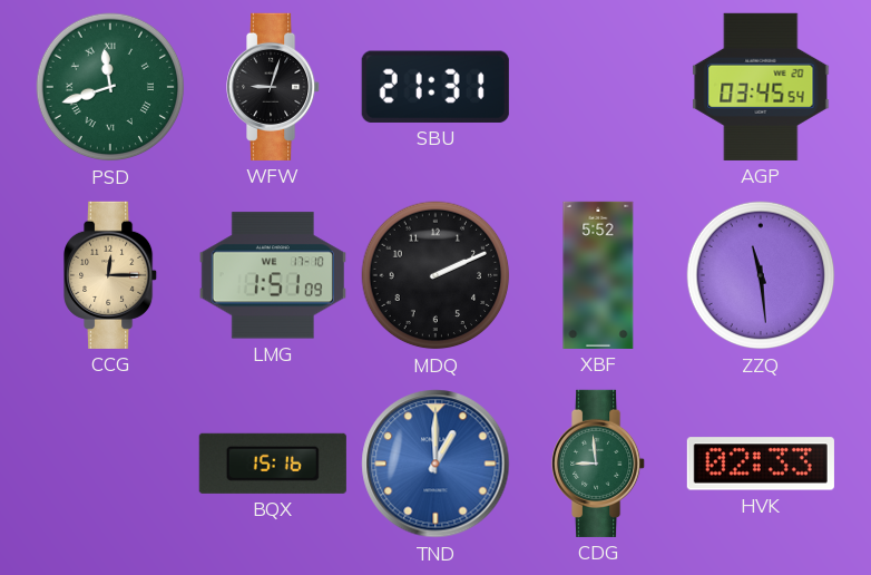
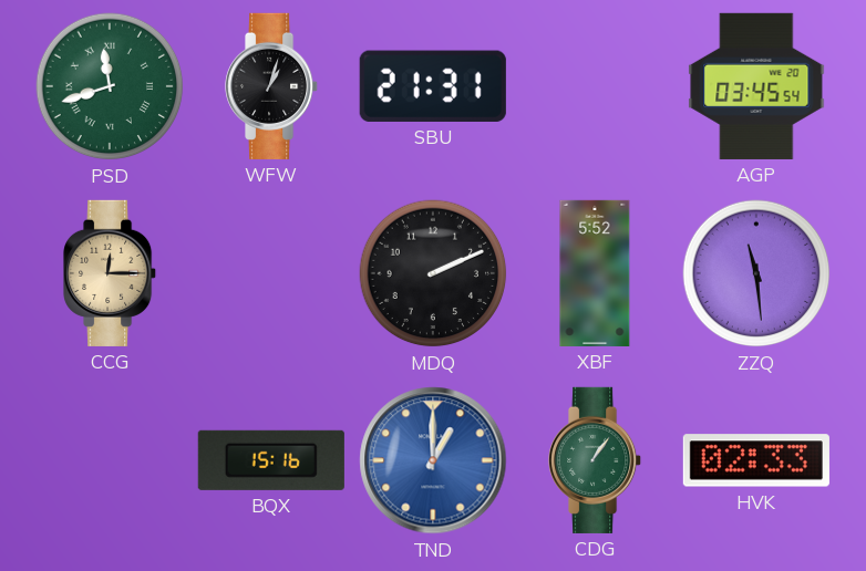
WFW: 9:03 -> 1:03 (272, 86)
LMG: 1:51 -> none (273, 275)
CDG: 8:59 -> 1:06 (596, 460)
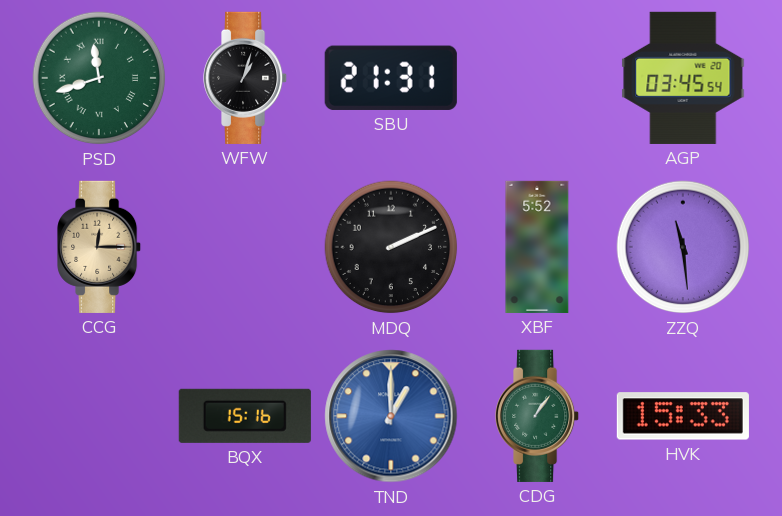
HVK: 02:33 -> 15:33 (683, 416)
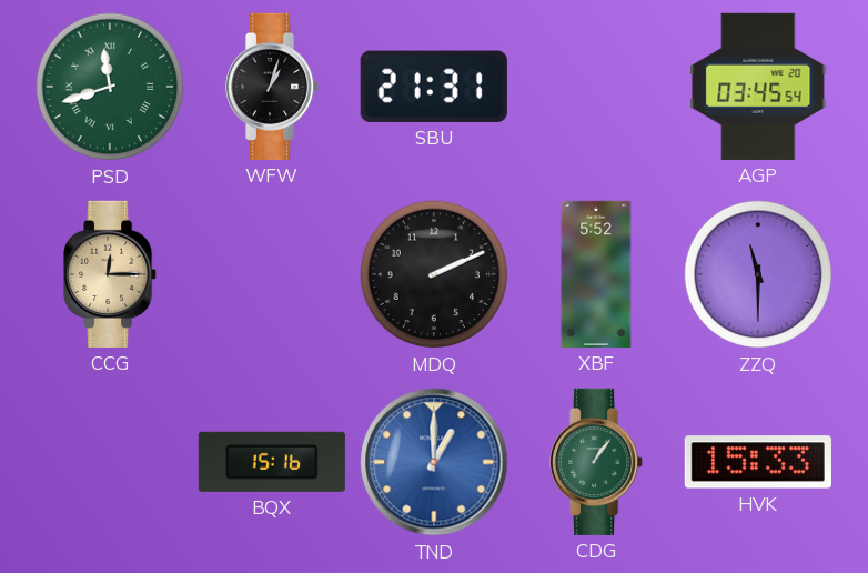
ZZQ: 11:29 -> 11:30 (758, 274)
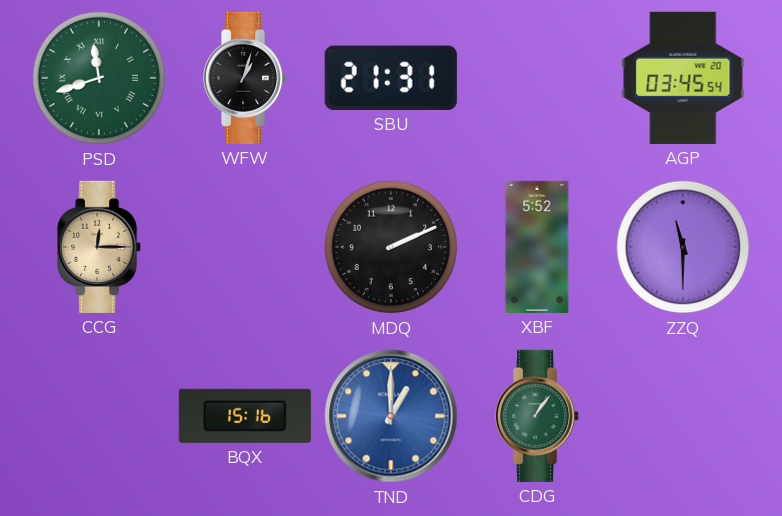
HVK: 15:33 -> none (758, 462)
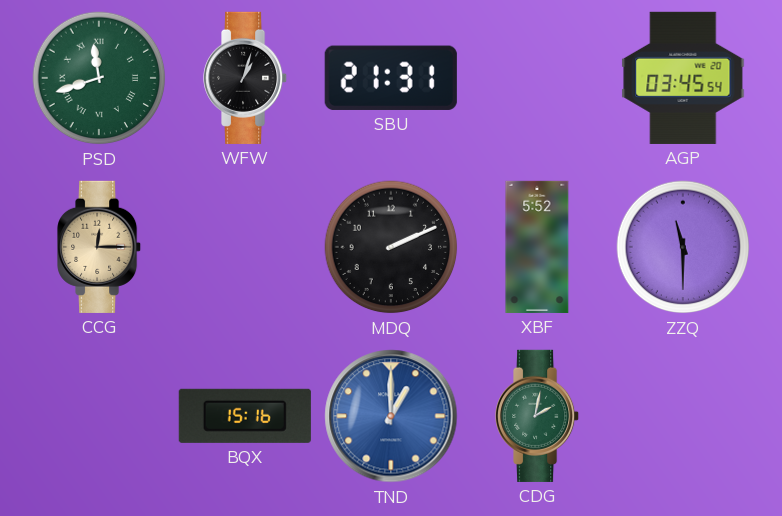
CDG: 1:06 -> 2:02 (538, 416)
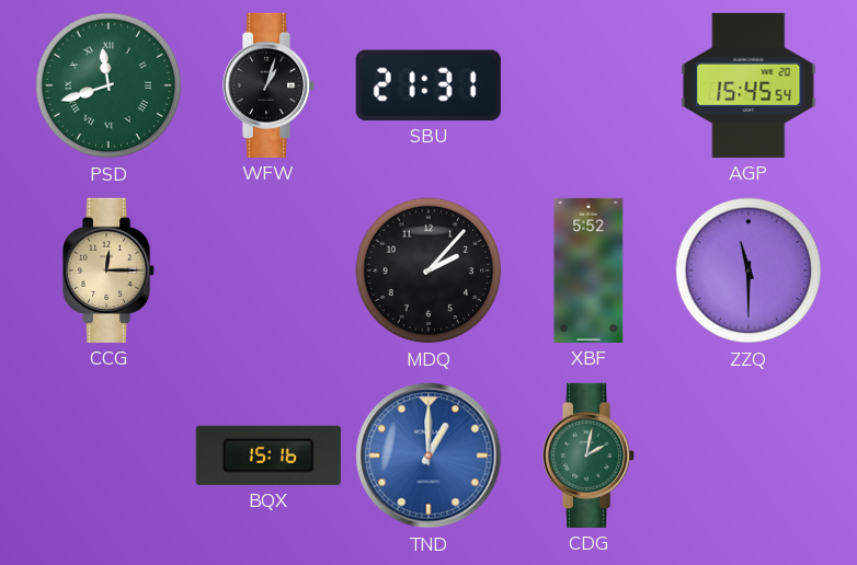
AGP: 03:45 -> 15:45 (749, 85)
MDQ: 2:11 -> 2:07 (428, 270)
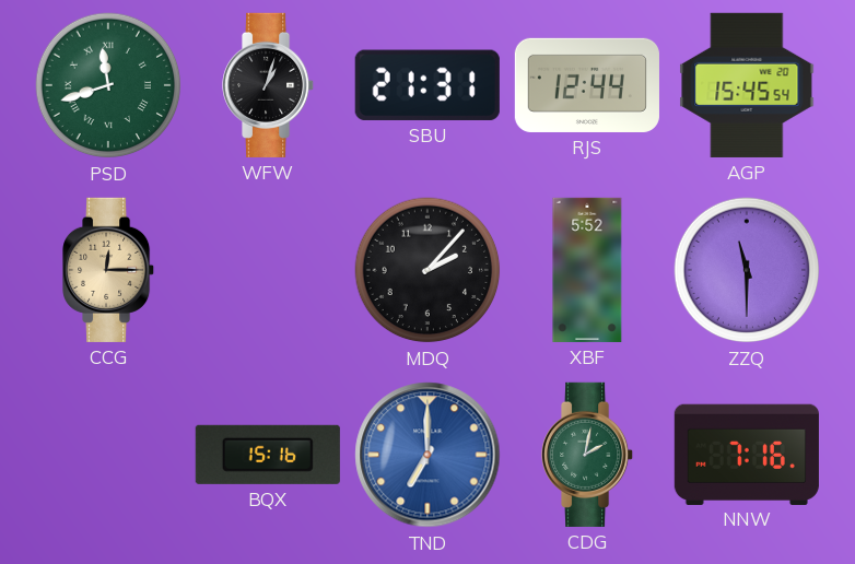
RJS: none -> 12:44 (587, 85)
TND: 1:00 -> 7:00 (427, 455)
NNW: none -> 7:16 (747, 454)
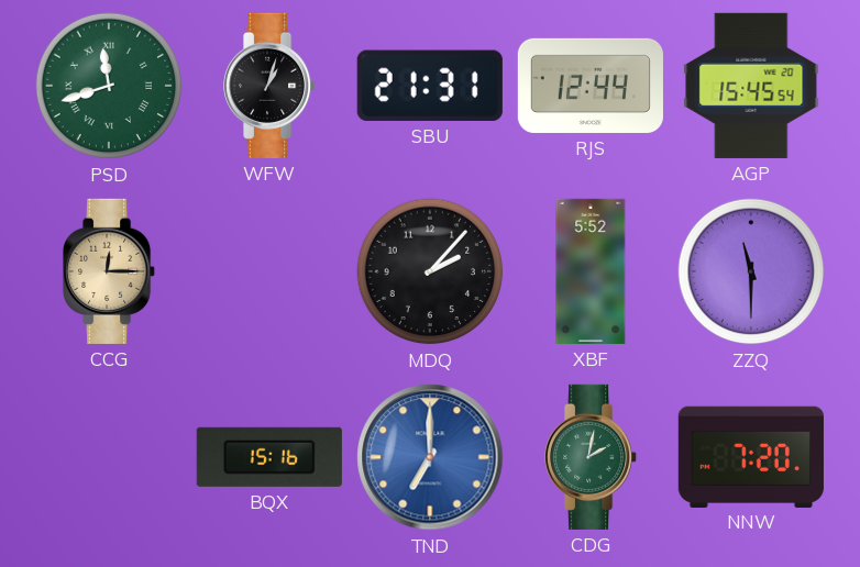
NNW: 7:16 -> 7:20 (751, 456)
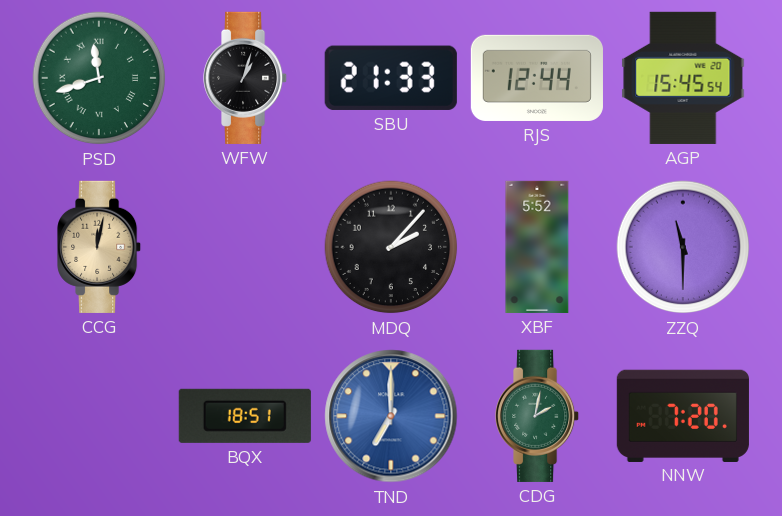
SBU: 21:31 -> 21:33 (391, 78)
CCG: 12:15 -> 12:02 (100, 247)
BQX: 15:16 -> 18:51 (245, 416)
